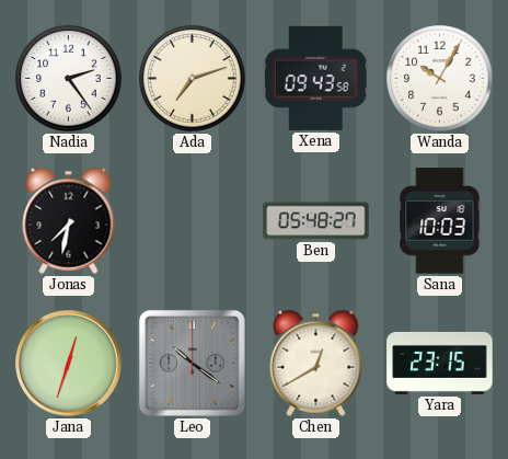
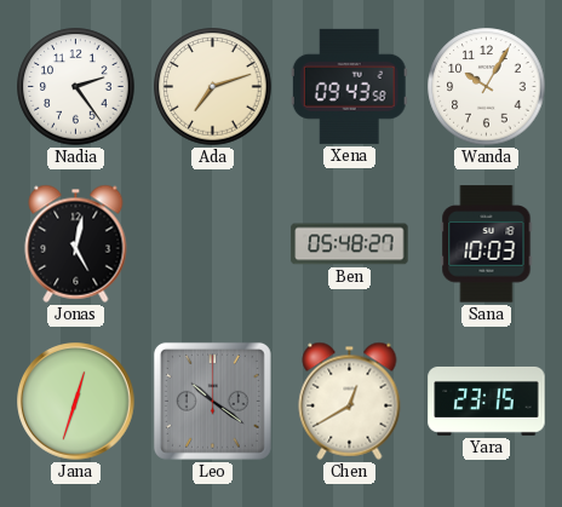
Jonas: 7:32 -> 5:02 (76, 243)
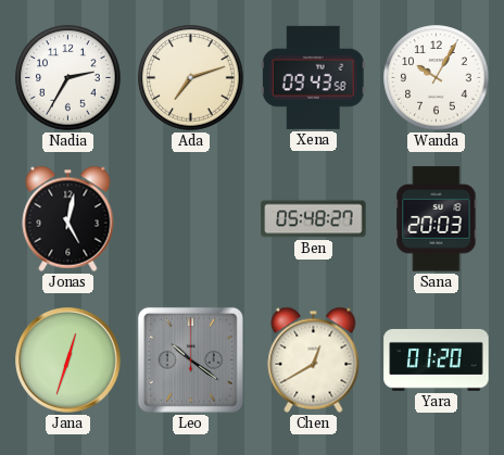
Nadia: 2:24 -> 2:35 (68, 78)
Sana: 10:03 -> 20:03 (437, 219)
Yara: 23:15 -> 01:20 (437, 359)
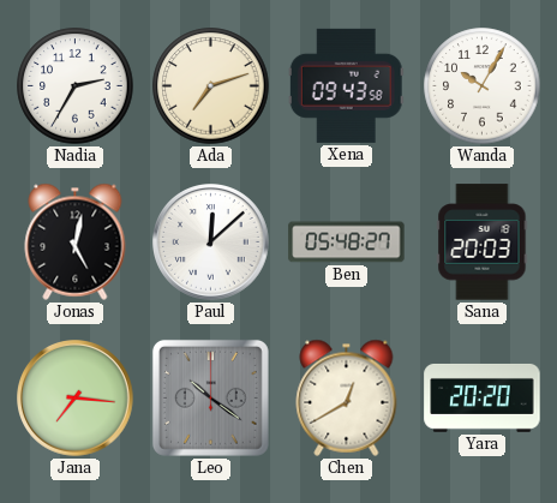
Paul: none -> 12:08 (211, 242)
Jana: 12:33 -> 7:16 (76, 399)
Yara: 01:20 -> 20:20 (483, 397)
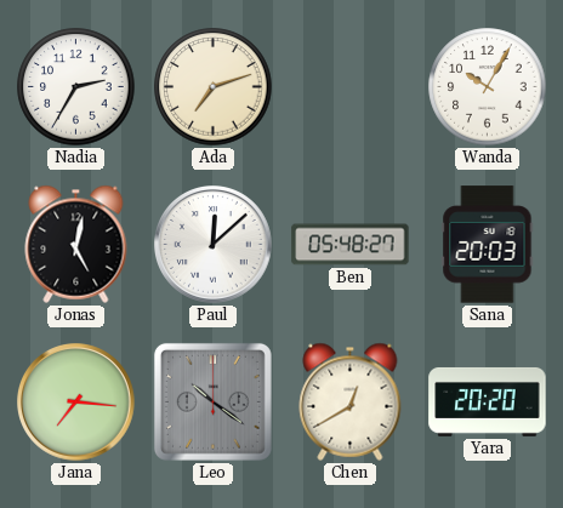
Xena: 09:43 -> none (346, 85)
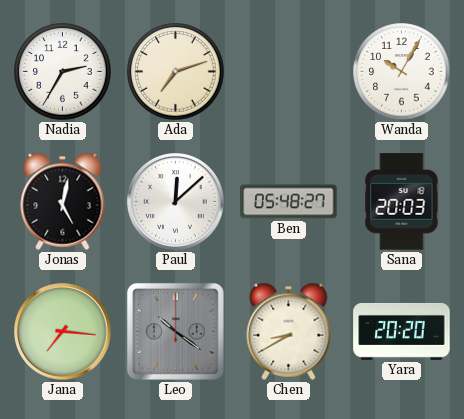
Chen: 12:40 -> 8:40 (289, 331)
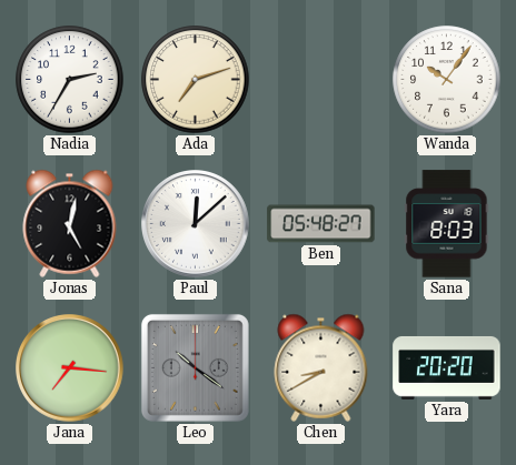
Wanda: 10:05 -> 10:06 (447, 80)
Sana: 20:03 -> 8:03 (447, 224)
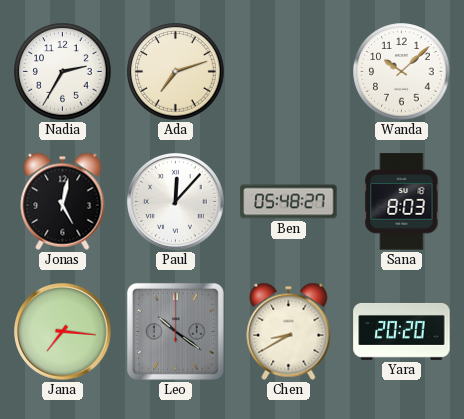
Wanda: 10:06 -> 10:08 (402, 72)
Paul: 12:08 -> 12:07 (176, 202)
